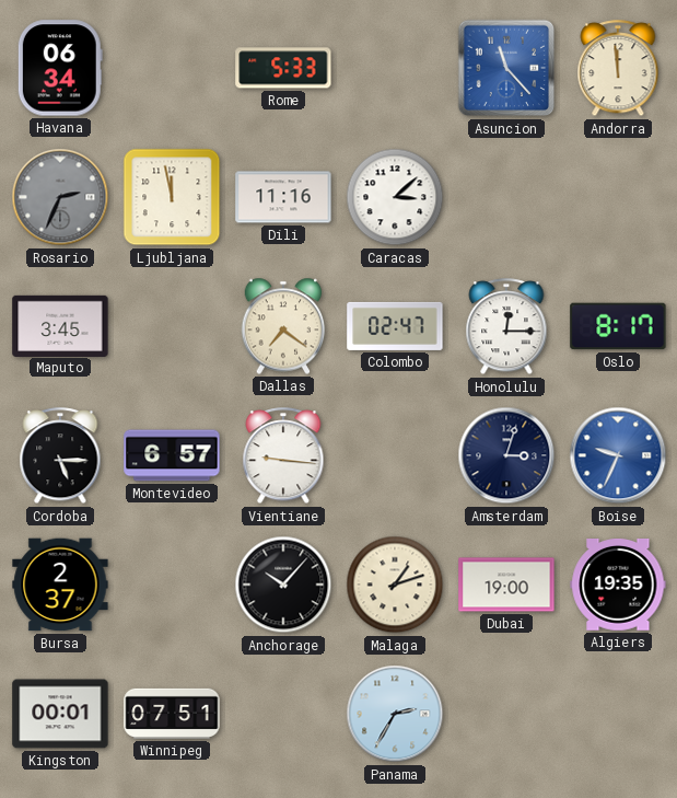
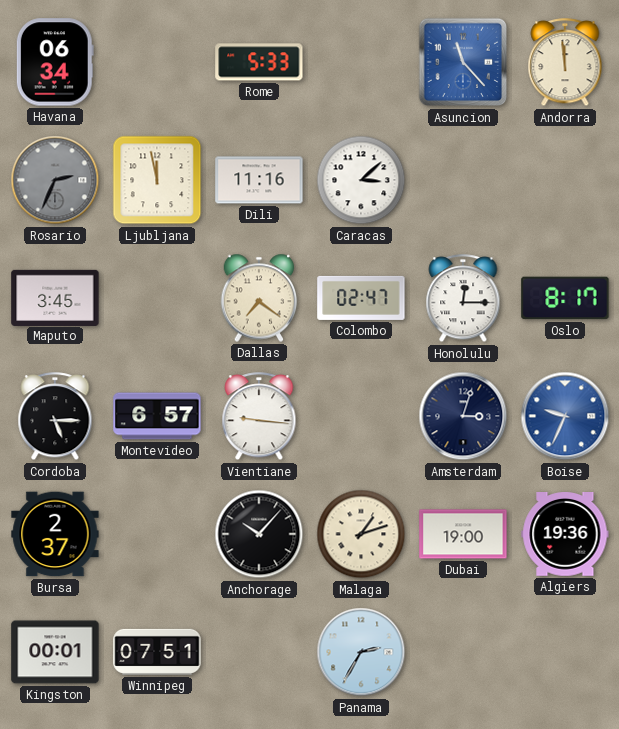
Algiers: 19:35 -> 19:36 (565, 535)
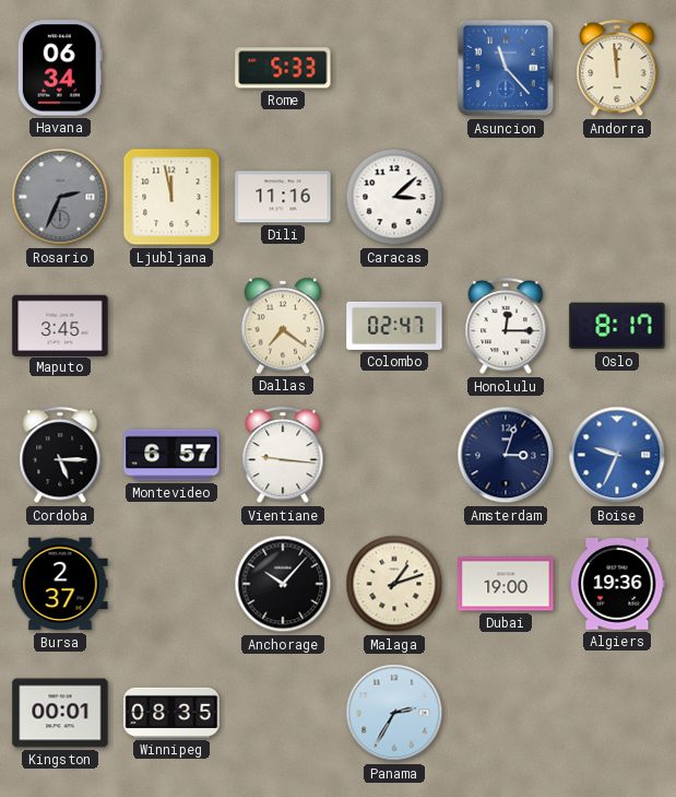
Winnipeg: 07:51 -> 08:35 (171, 713)
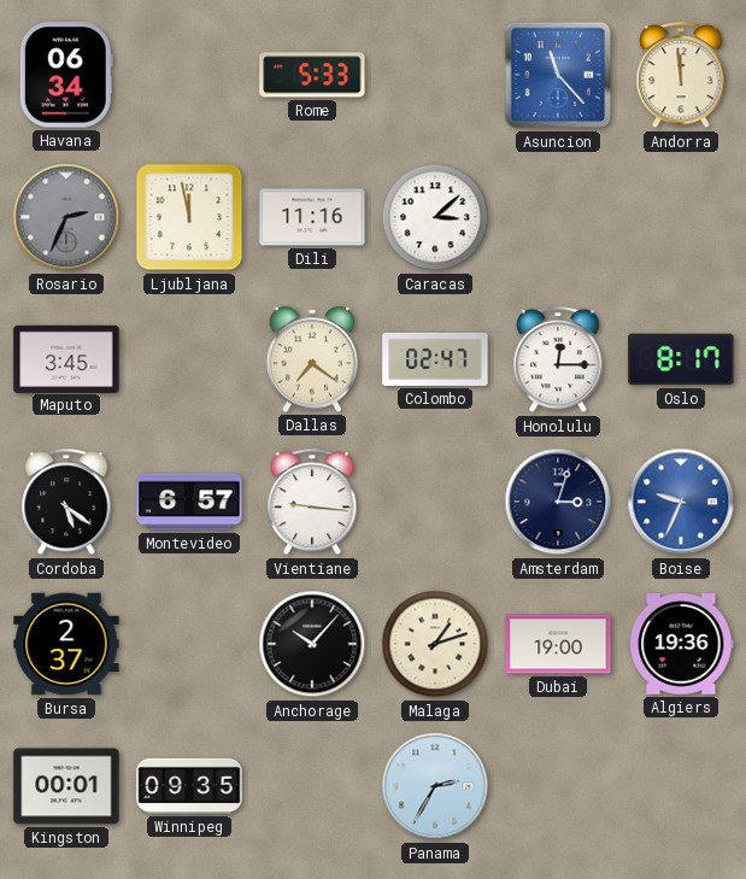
Cordoba: 5:15 -> 5:21 (66, 503)
Winnipeg: 08:35 -> 09:35 (189, 786)
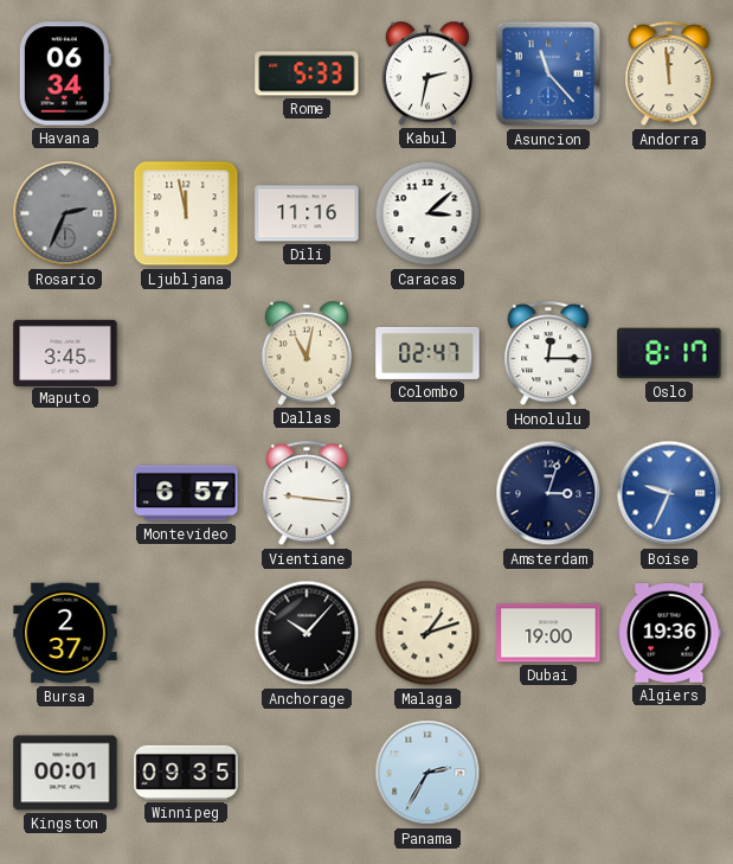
Kabul: none -> 2:32 (427, 73)
Dallas: 7:21 -> 11:02 (307, 353)
Cordoba: 5:21 -> none (66, 503)
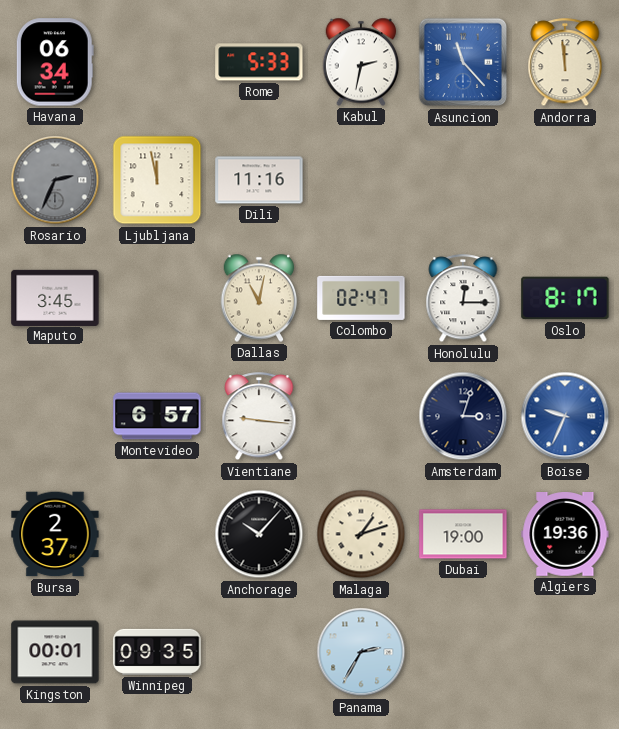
Caracas: 3:08 -> none (427, 213)
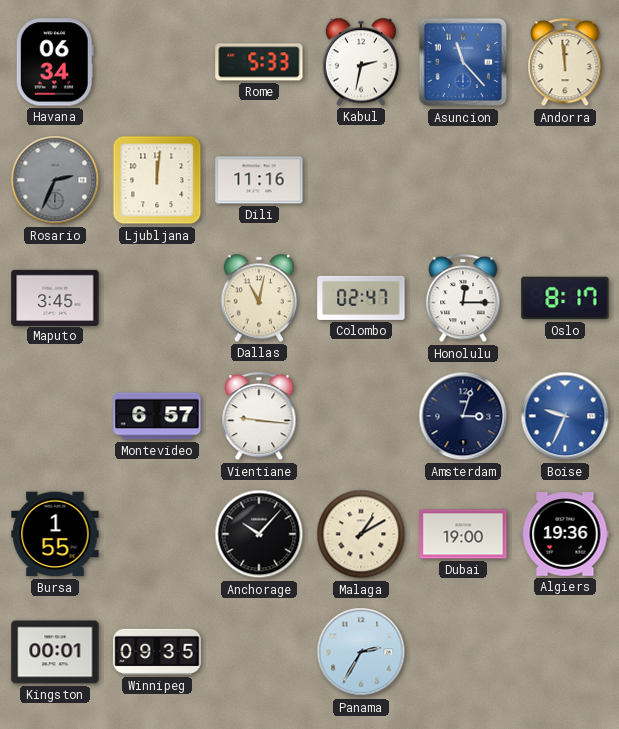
Ljubljana: 11:58 -> 12:01 (157, 180)
Bursa: 2:37 -> 1:55 (55, 534)
Malaga: 1:12 -> 1:10 (361, 534)
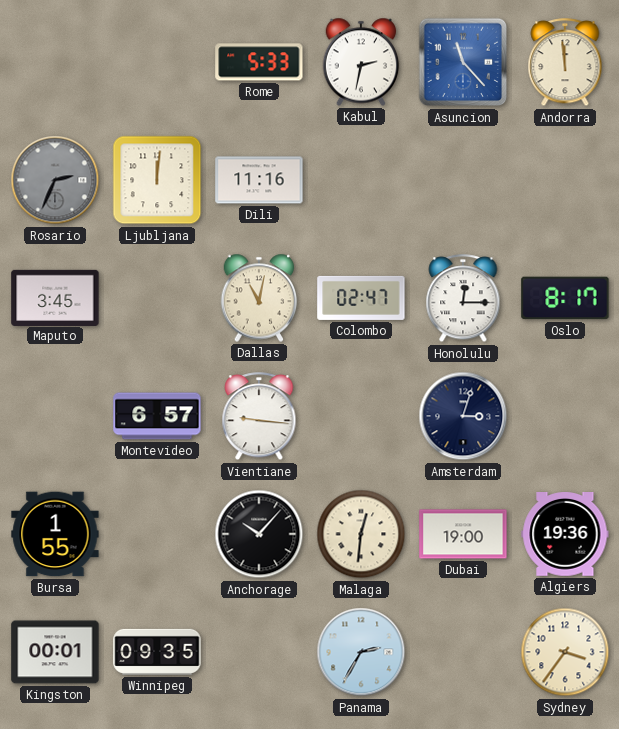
Havana: 06:34 -> none (55, 62)
Boise: 9:34 -> none (565, 416)
Malaga: 1:10 -> 12:31 (361, 534)
Sydney: none -> 3:36 (565, 652)
